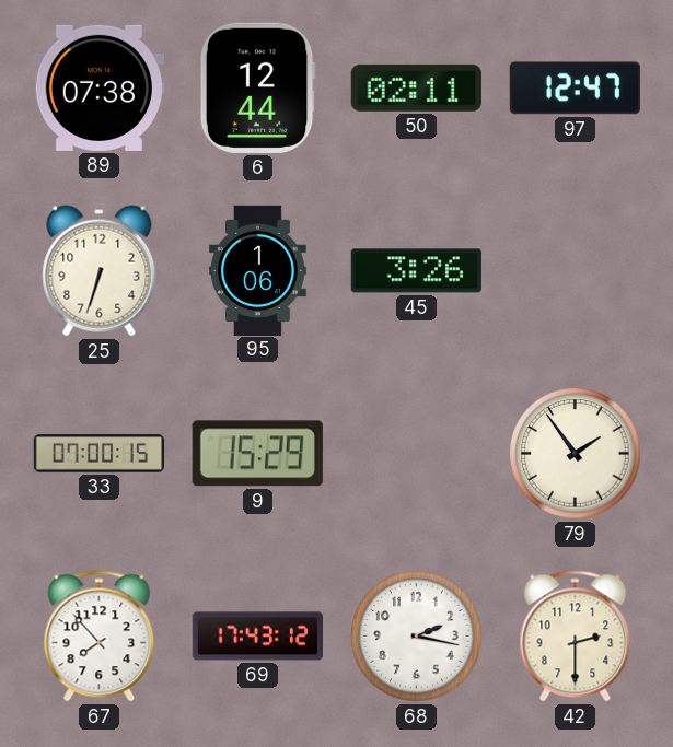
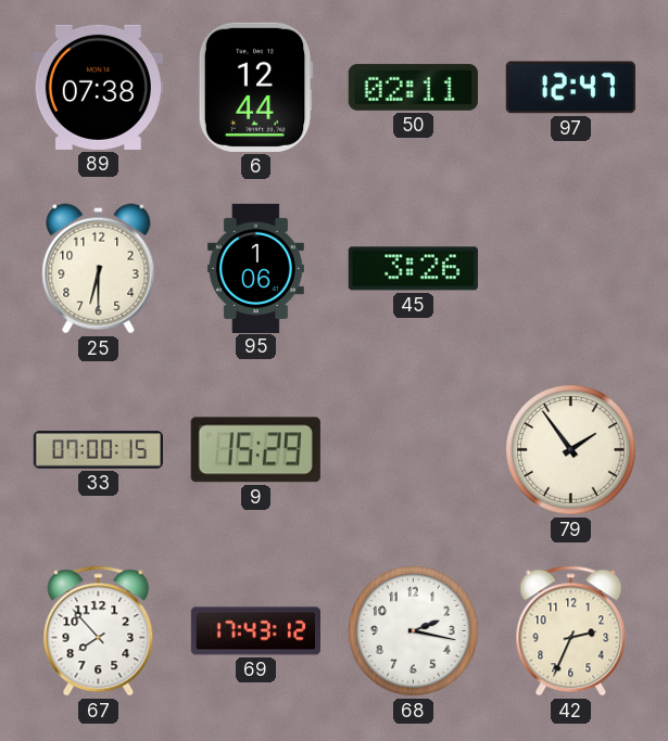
25: 6:33 -> 6:30 (99, 269)
42: 2:30 -> 2:34 (571, 631)
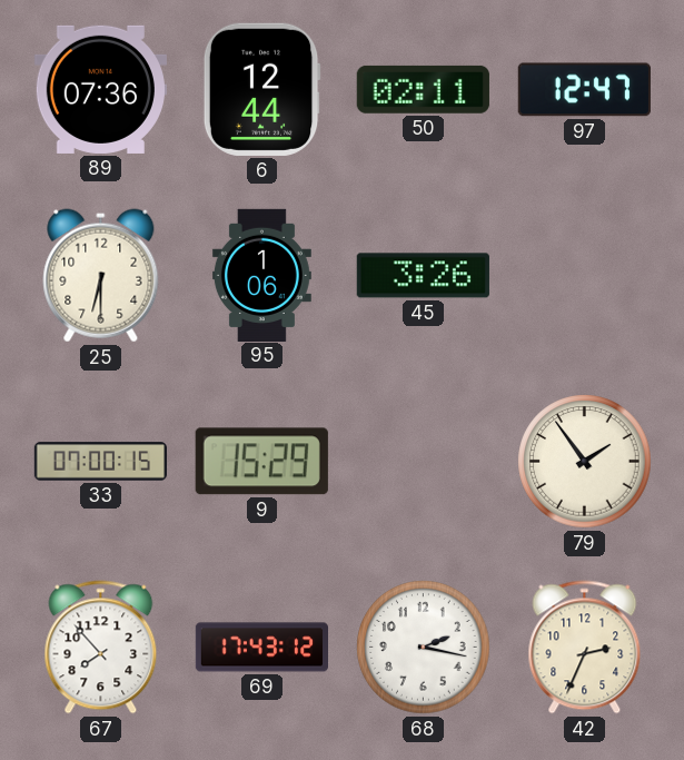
89: 07:38 -> 07:36 (100, 89)
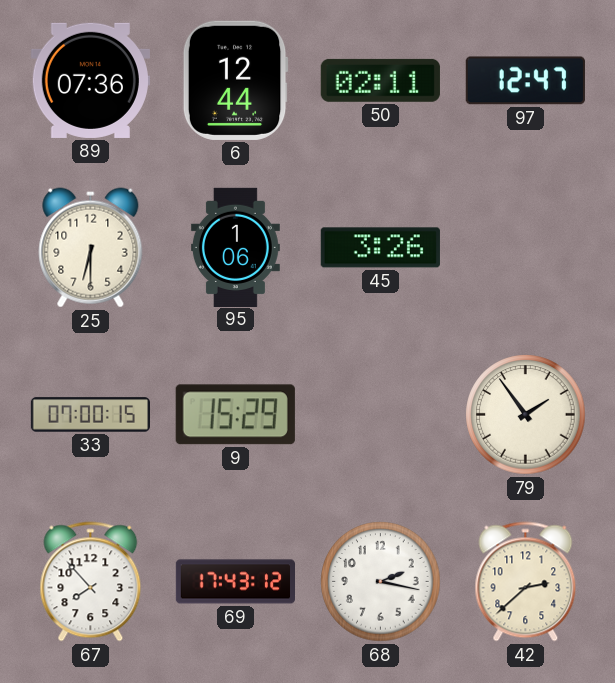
42: 2:34 -> 2:38 (526, 582)
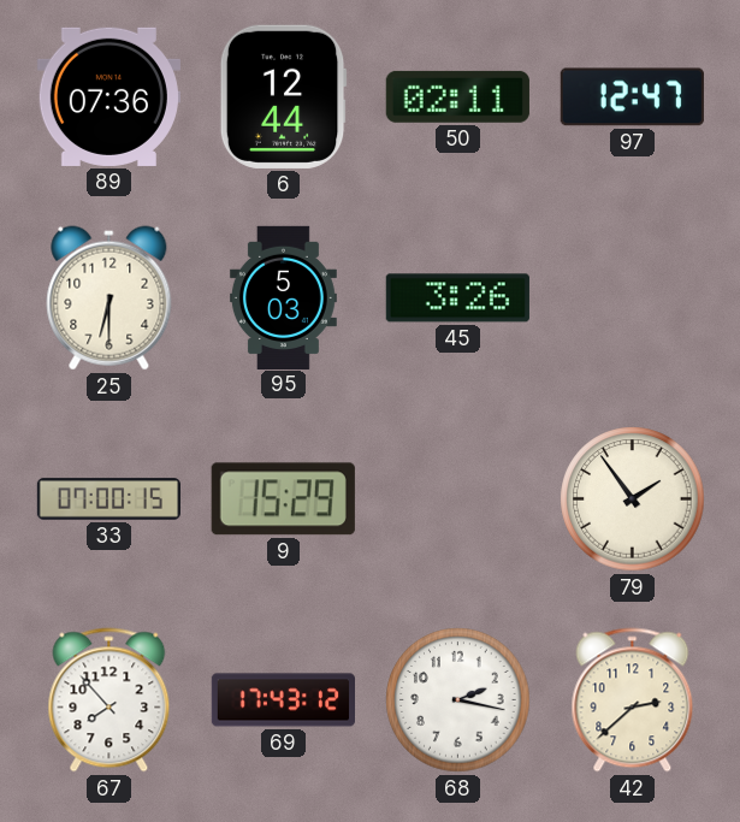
95: 1:06 -> 5:03 (283, 297)
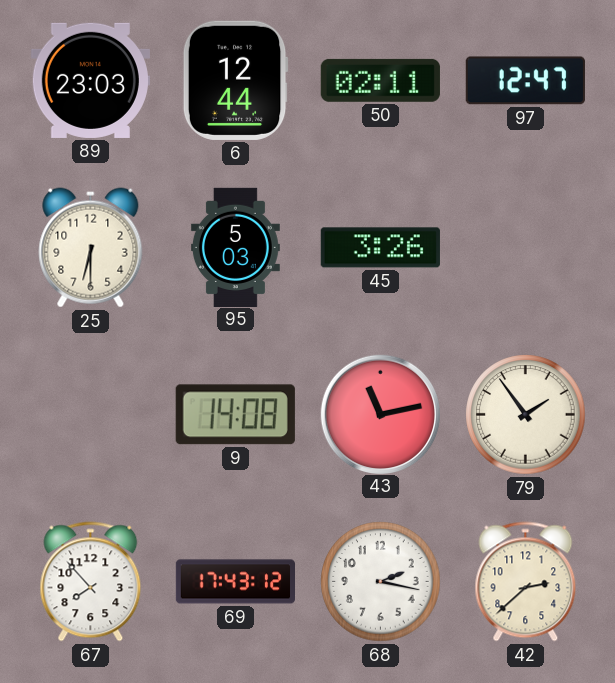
89: 07:36 -> 23:03 (90, 80)
33: 07:00 -> none (108, 499)
9: 15:29 -> 14:08 (235, 415)
43: none -> 11:13 (380, 414)
